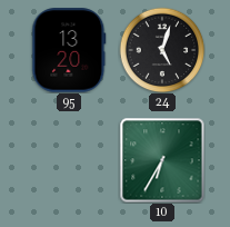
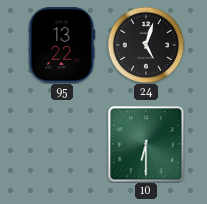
95: 13:20 -> 13:22 (62, 45)
10: 6:35 -> 6:30 (146, 144)
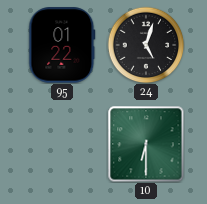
95: 13:22 -> 01:22 (62, 45)
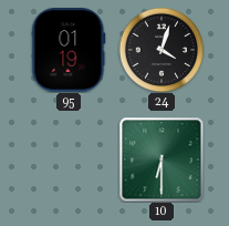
95: 01:22 -> 01:19 (69, 50)
24: 5:03 -> 4:03 (162, 50)
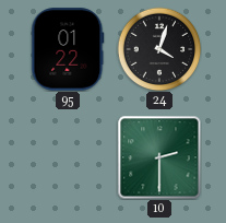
95: 01:19 -> 01:22 (68, 49)
10: 6:30 -> 2:30 (159, 157)
